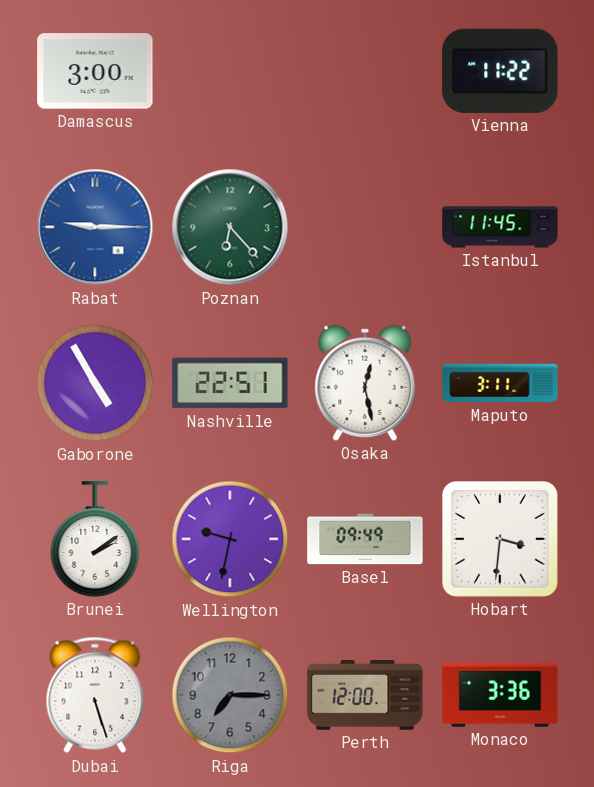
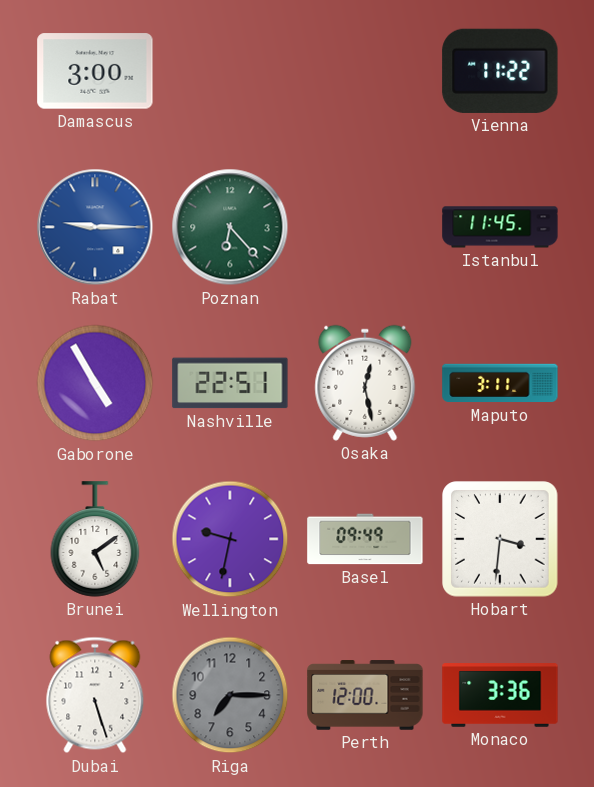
Brunei: 2:09 -> 5:09 (95, 539)
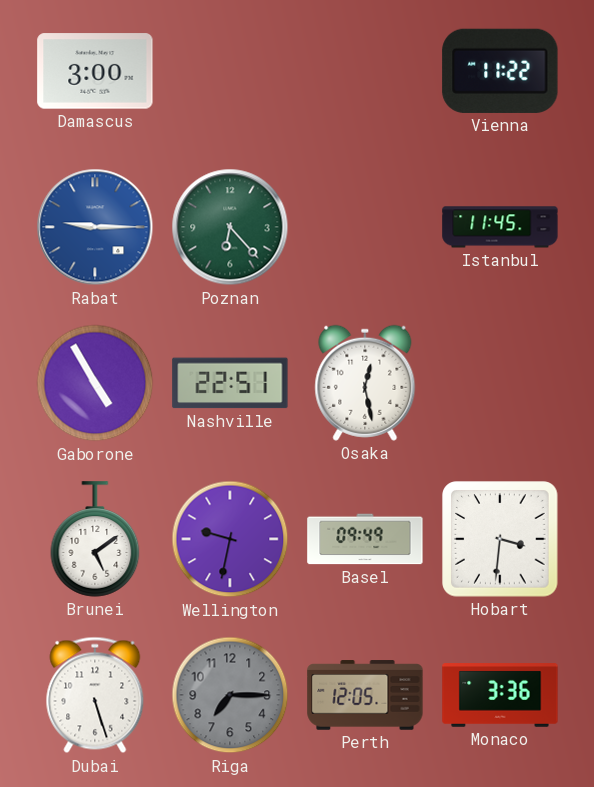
Maputo: 3:11 -> none (500, 383)
Perth: 12:00 -> 12:05 (365, 695)
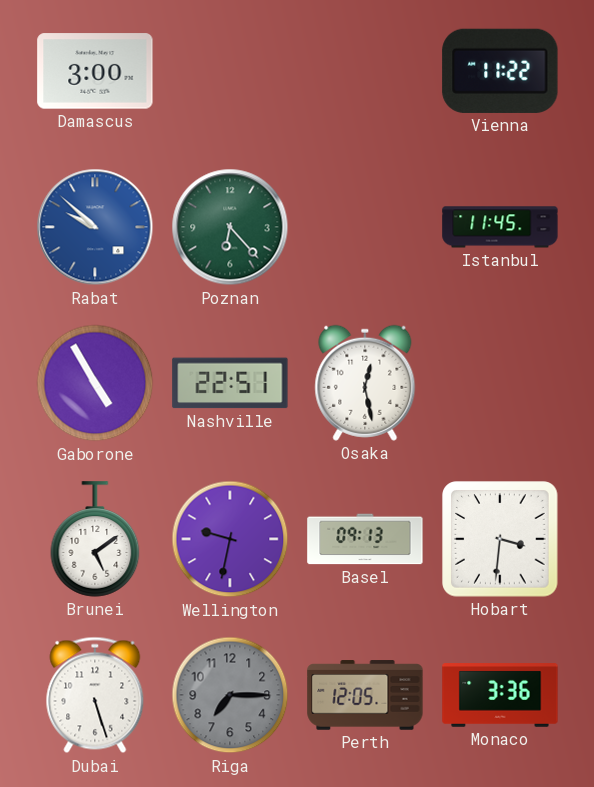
Rabat: 9:15 -> 9:52 (95, 227)
Basel: 09:49 -> 09:13 (365, 539)
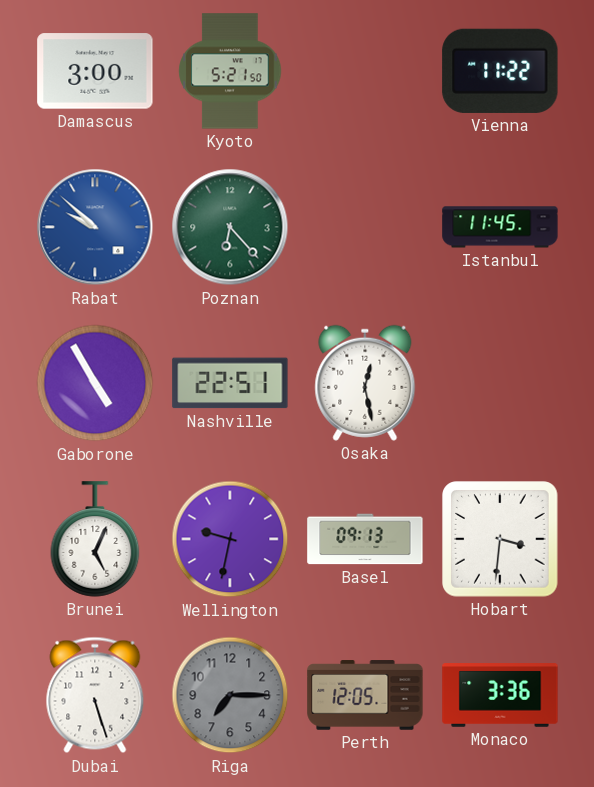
Kyoto: none -> 5:21 (230, 71)
Brunei: 5:09 -> 5:04 (95, 539)
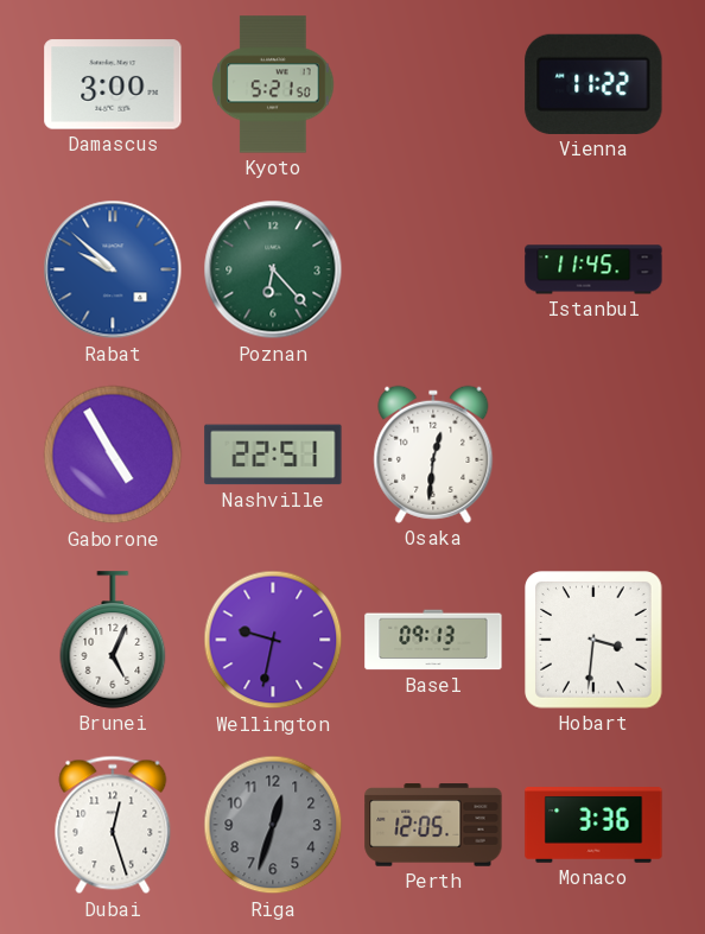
Osaka: 12:28 -> 12:31 (433, 455)
Dubai: 5:27 -> 12:27 (113, 825)
Riga: 7:15 -> 12:33 (273, 825)
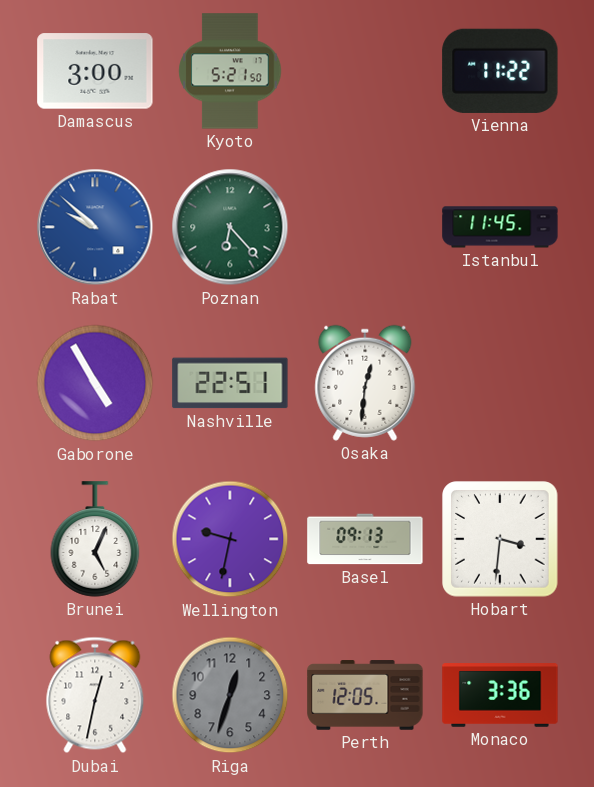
Dubai: 12:27 -> 12:32 (95, 695)
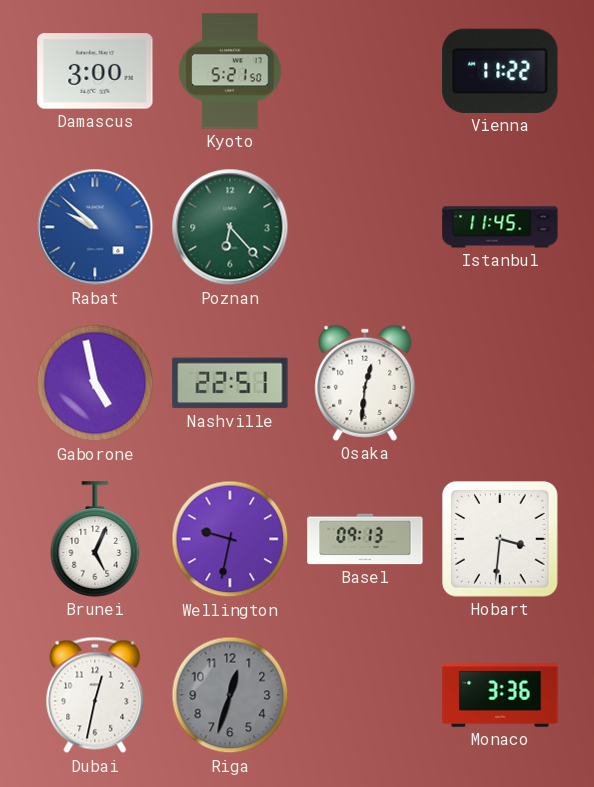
Gaborone: 4:55 -> 4:58 (95, 383)
Perth: 12:05 -> none (365, 695)
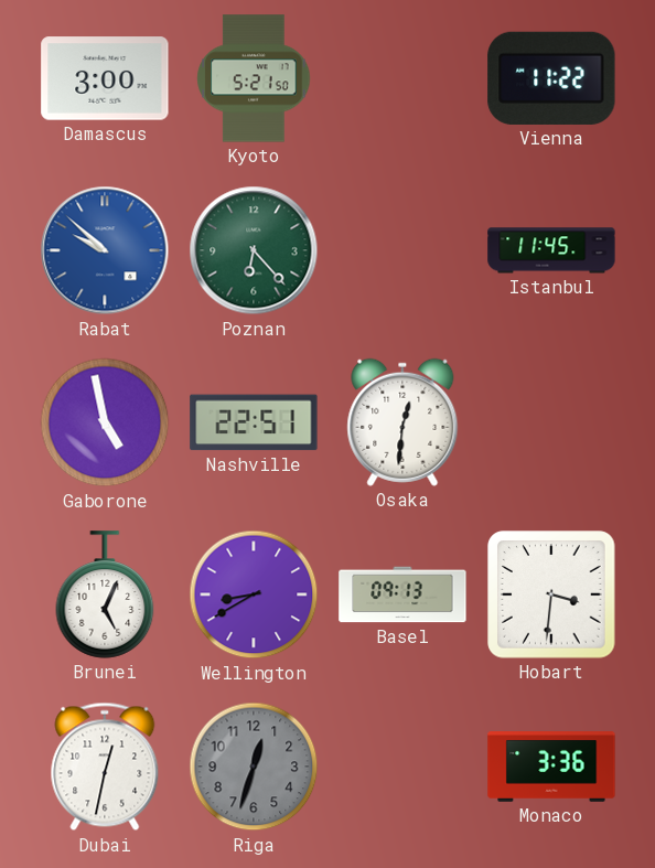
Wellington: 9:32 -> 8:40 (254, 594)
